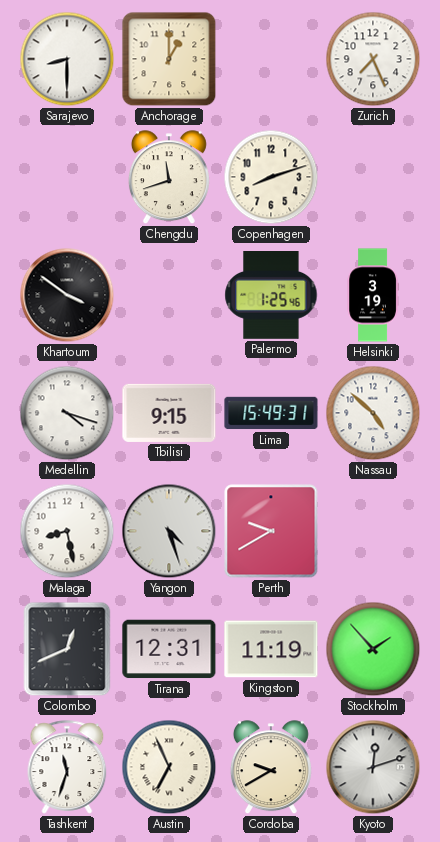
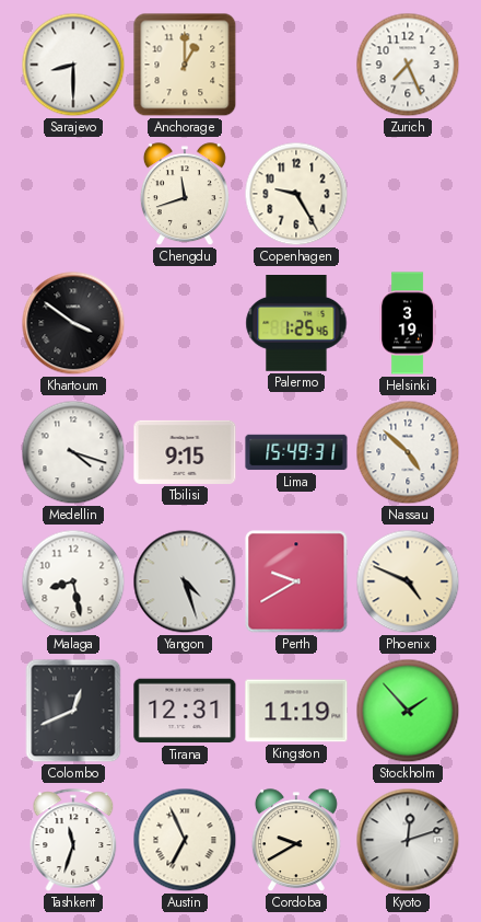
Copenhagen: 8:12 -> 9:25 (296, 194)
Phoenix: none -> 4:49 (408, 581)
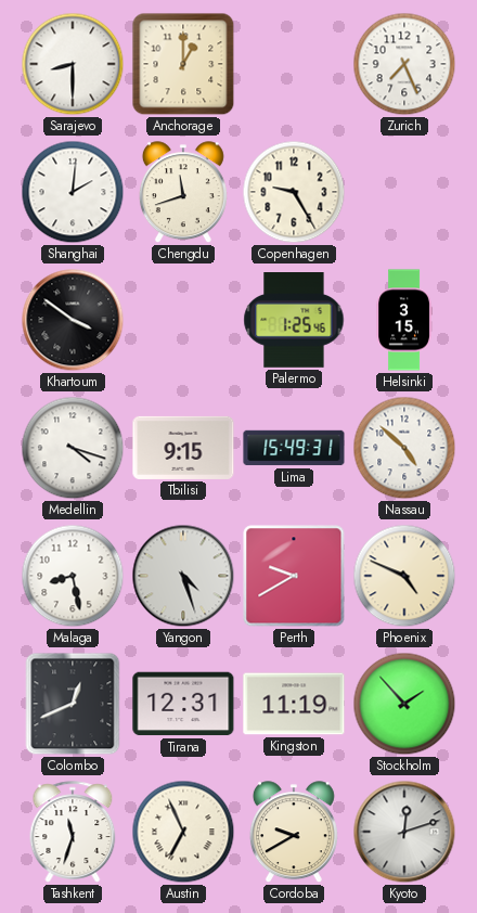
Shanghai: none -> 2:01 (73, 192)
Helsinki: 3:19 -> 3:15 (404, 320)
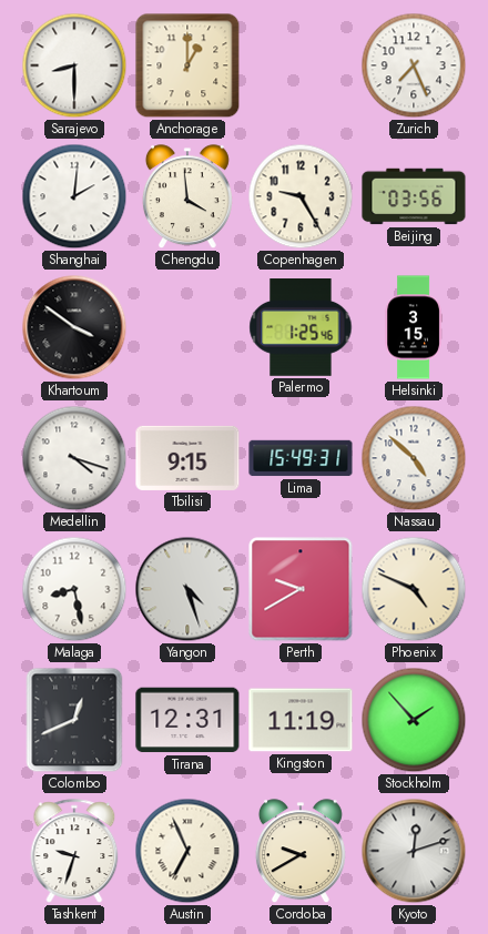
Chengdu: 11:42 -> 3:59 (187, 197)
Beijing: none -> 03:56 (414, 196)
Tashkent: 11:33 -> 9:33 (74, 851)
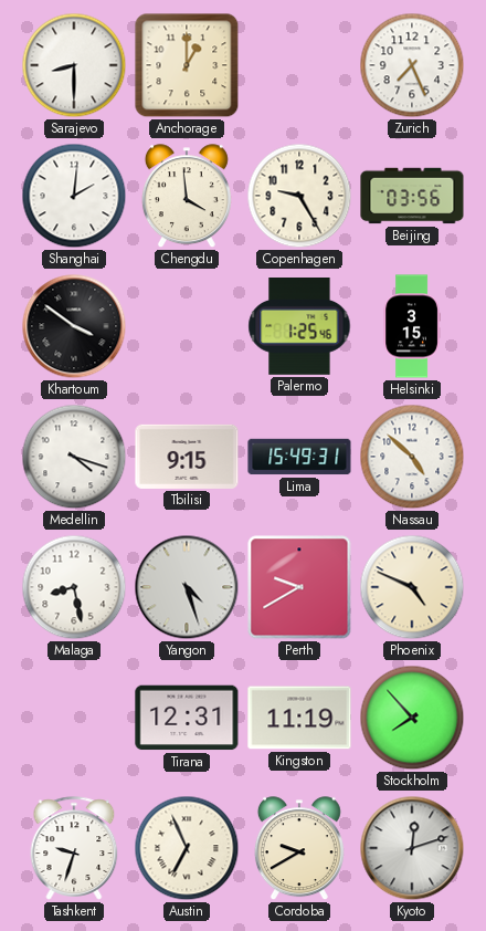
Colombo: 12:41 -> none (74, 720)
Stockholm: 1:53 -> 7:53 (412, 718)
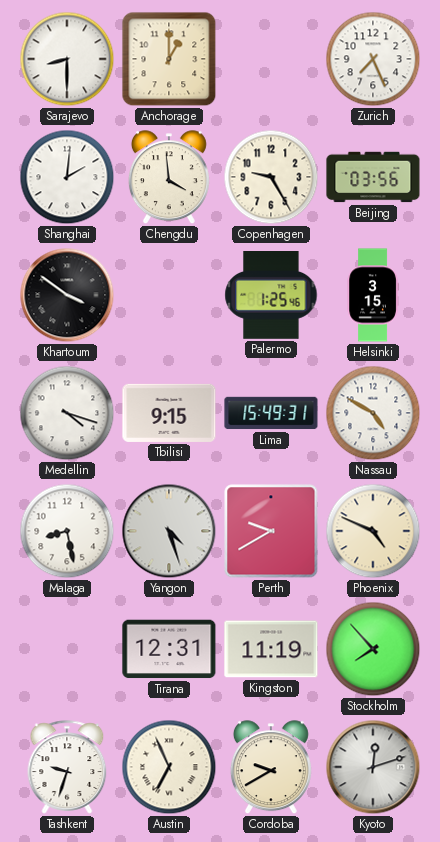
Nassau: 4:52 -> 4:50 (373, 413)
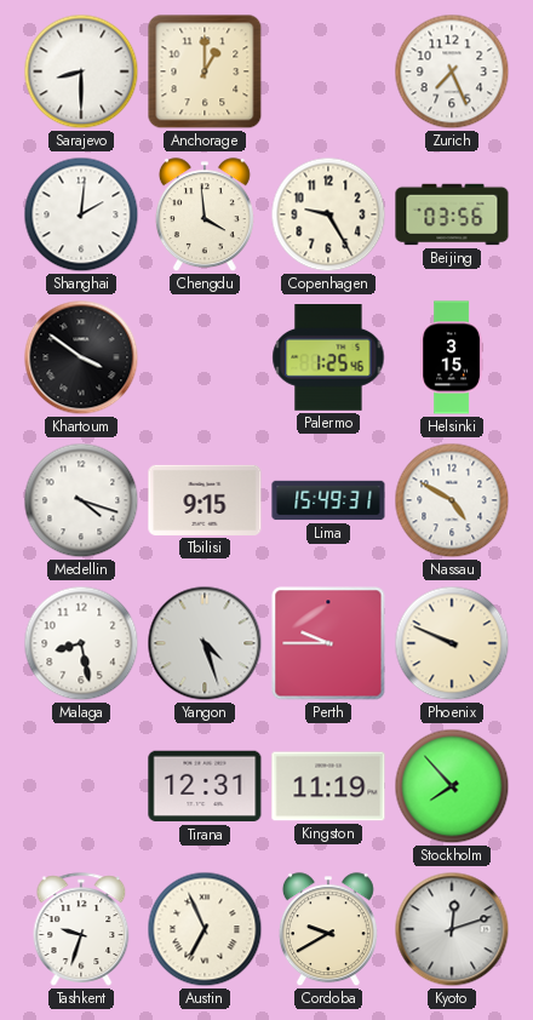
Perth: 9:40 -> 9:45 (328, 643)
Phoenix: 4:49 -> 9:49 (452, 643)
